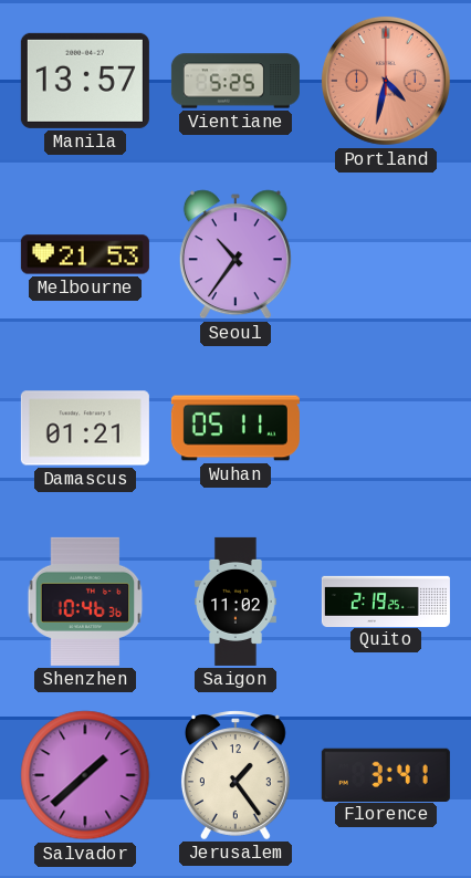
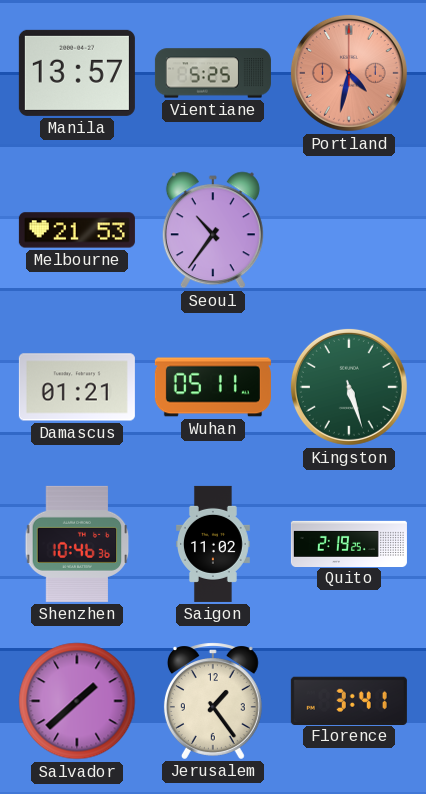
Kingston: none -> 5:27 (349, 387)
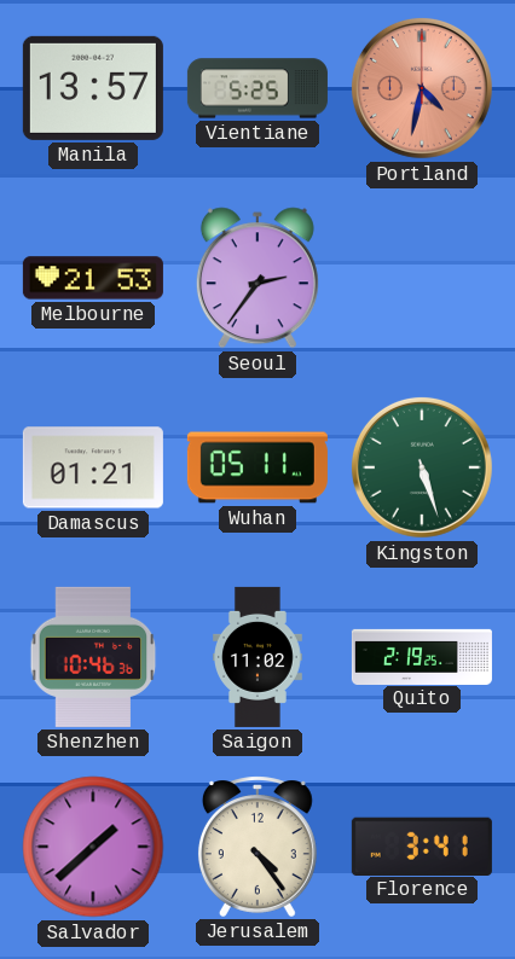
Seoul: 10:36 -> 2:36 (257, 278)
Jerusalem: 1:24 -> 4:24 (257, 847)
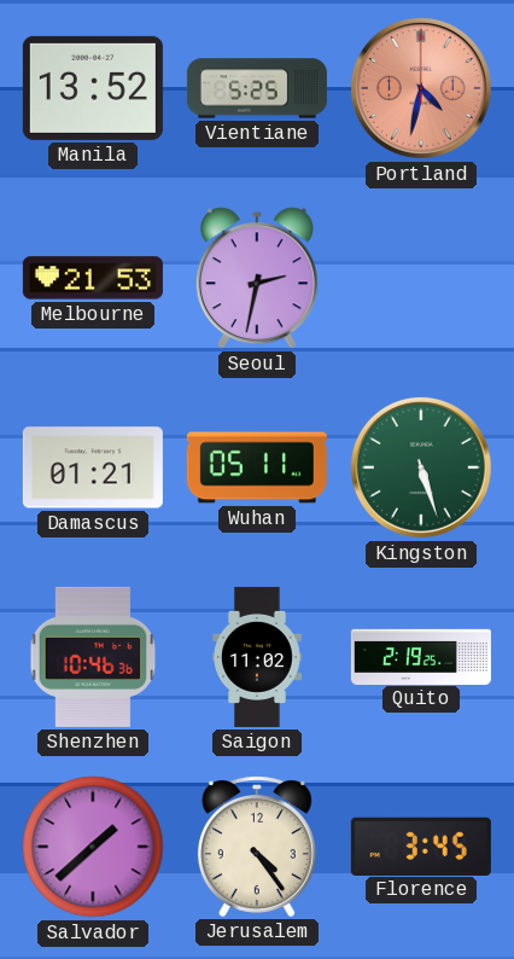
Manila: 13:57 -> 13:52 (93, 88)
Seoul: 2:36 -> 2:32 (257, 278)
Florence: 3:41 -> 3:45 (421, 845)
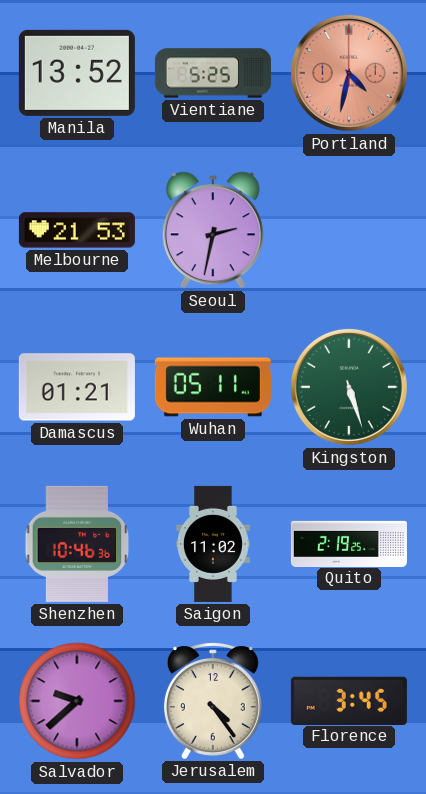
Salvador: 1:38 -> 9:38 (77, 701)
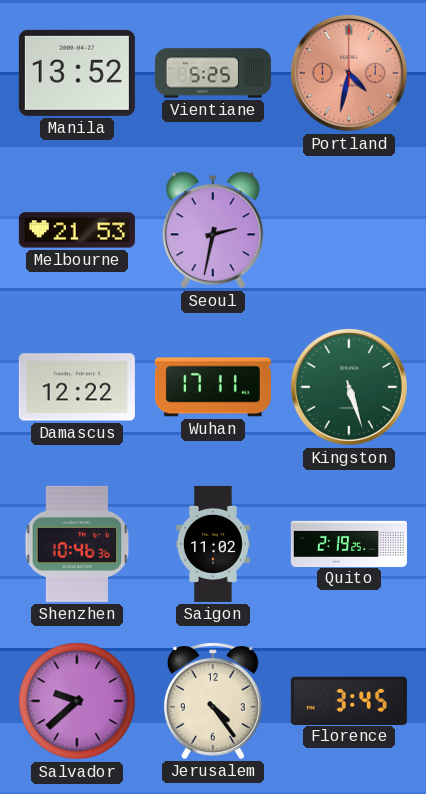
Damascus: 01:21 -> 12:22 (77, 387)
Wuhan: 05:11 -> 17:11 (213, 387)
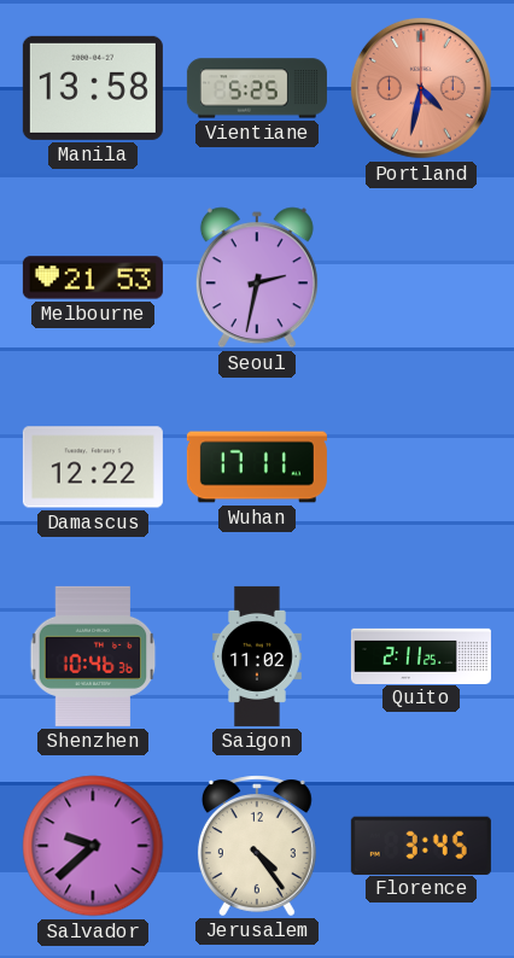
Manila: 13:52 -> 13:58 (93, 88)
Kingston: 5:27 -> none (349, 387)
Quito: 2:19 -> 2:11 (421, 655)
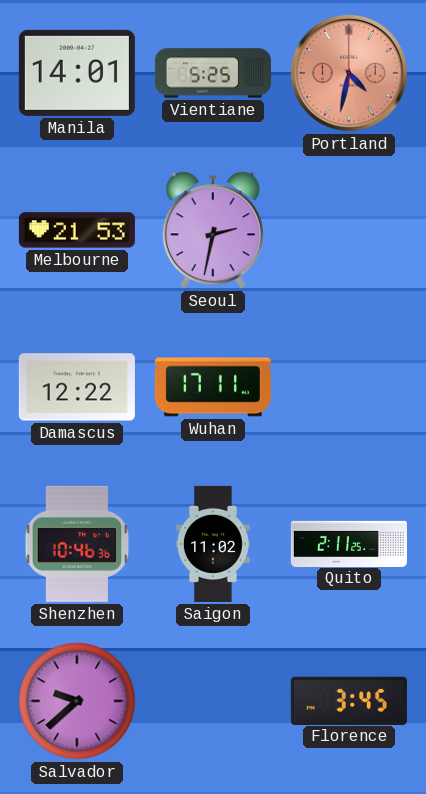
Manila: 13:58 -> 14:01 (77, 73)
Jerusalem: 4:24 -> none (257, 846)
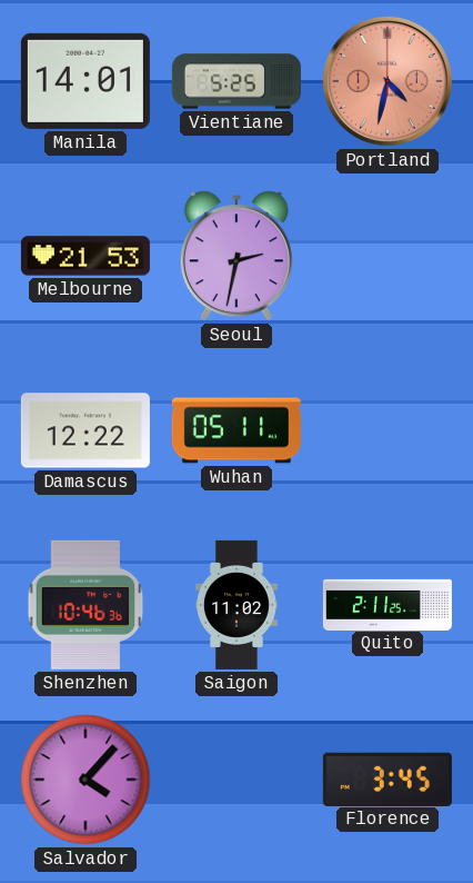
Wuhan: 17:11 -> 05:11 (236, 430)
Salvador: 9:38 -> 4:07 (85, 780)
